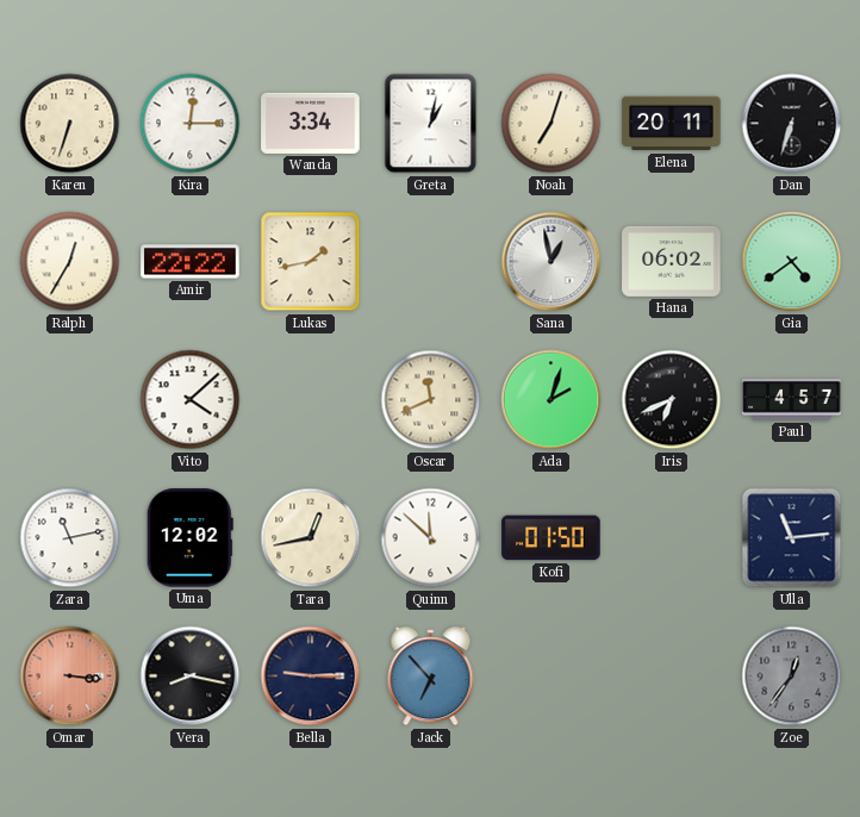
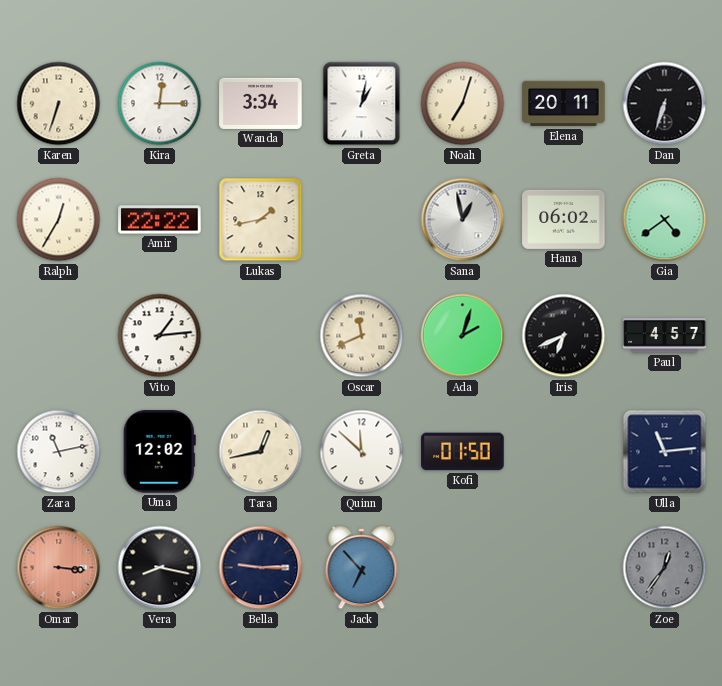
Vito: 4:08 -> 1:14 (160, 336)
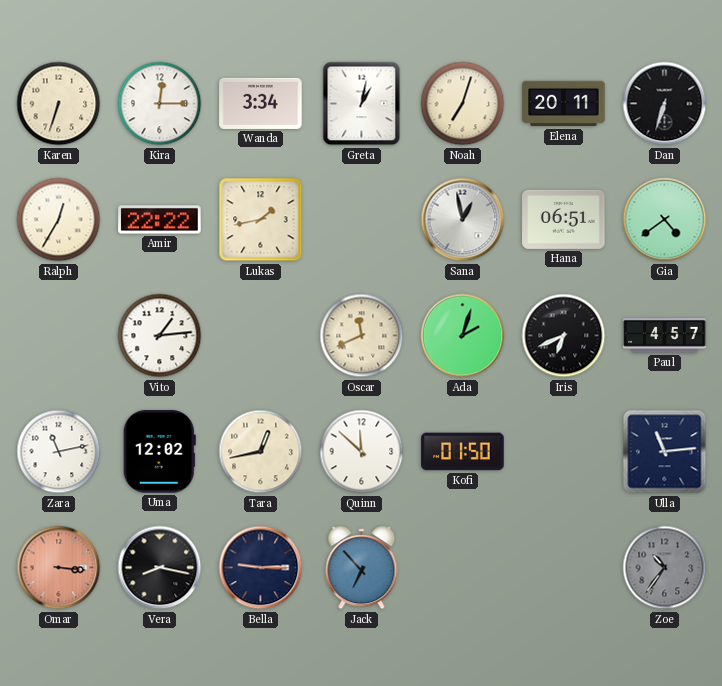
Hana: 06:02 -> 06:51 (564, 219)
Zoe: 12:36 -> 10:36 (665, 568)
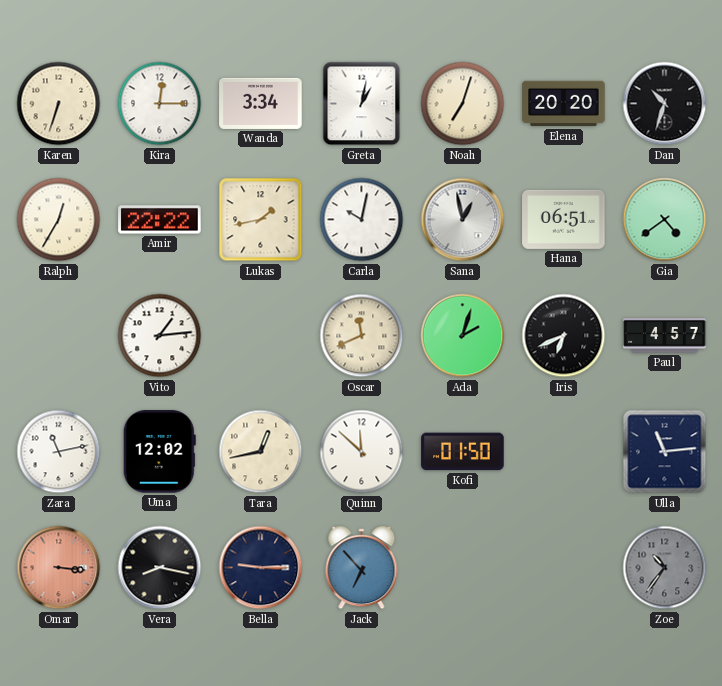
Elena: 20:11 -> 20:20 (564, 104)
Dan: 6:33 -> 10:33 (665, 104)
Carla: none -> 10:02 (362, 220)
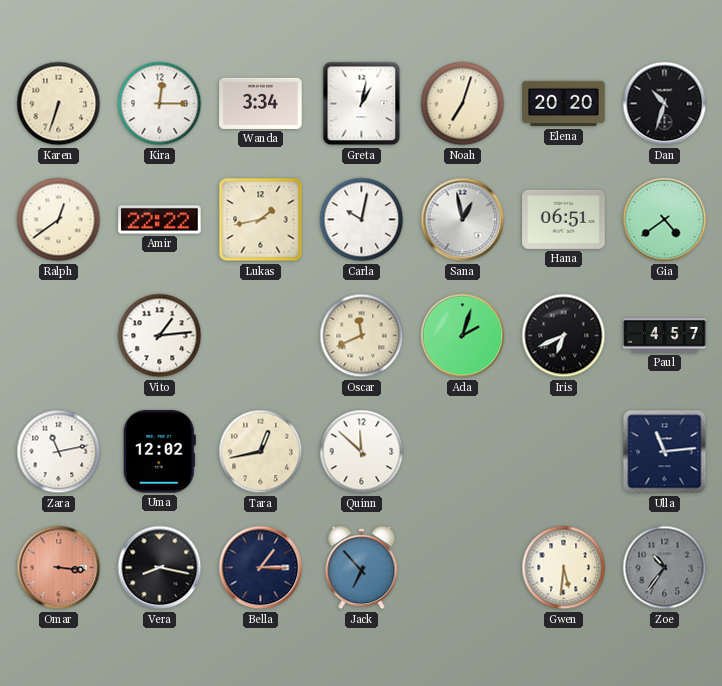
Ralph: 12:35 -> 12:39 (59, 220)
Kofi: 01:50 -> none (463, 452)
Bella: 9:15 -> 1:15 (261, 568)
Gwen: none -> 5:31 (564, 568)
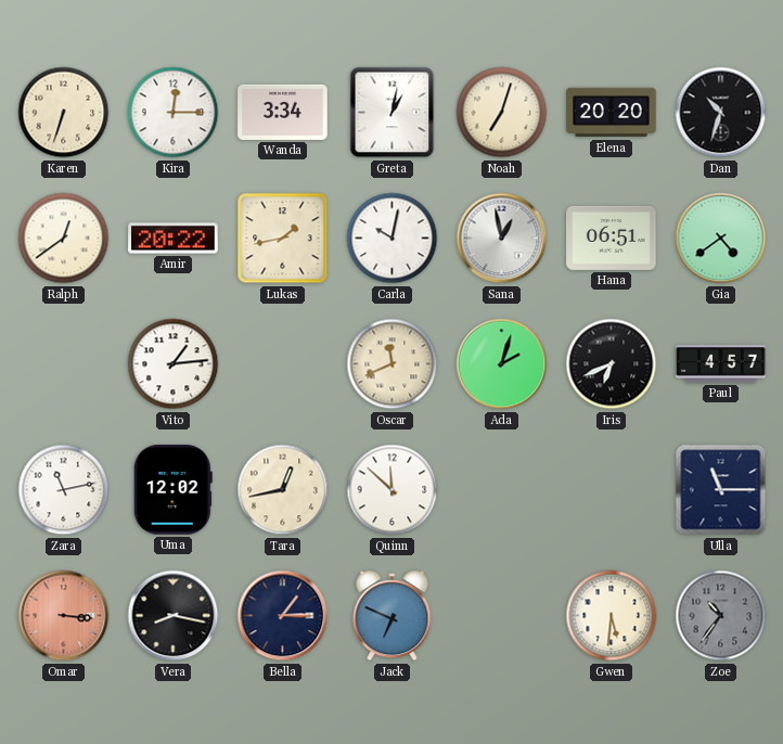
Amir: 22:22 -> 20:22 (174, 239)
Ulla: 11:14 -> 11:15 (721, 490)
Jack: 6:53 -> 6:49 (393, 616)
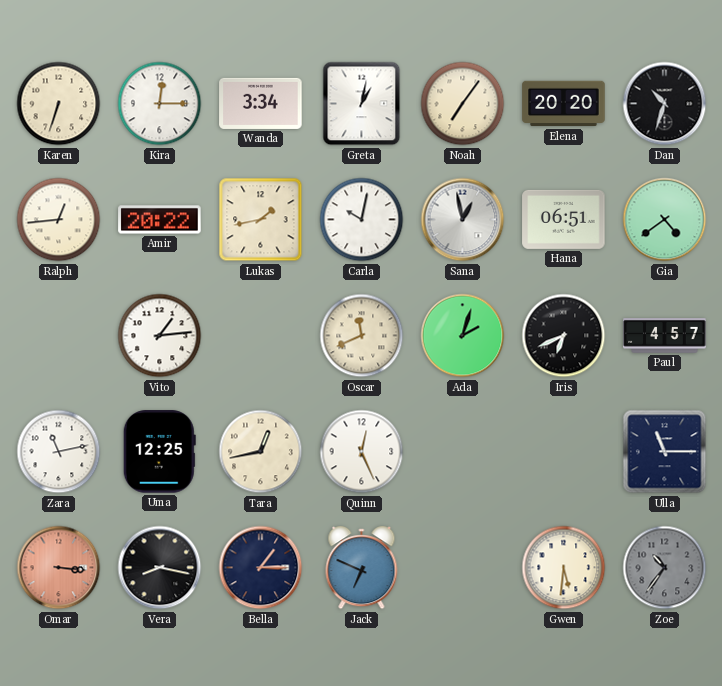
Noah: 7:03 -> 7:06 (463, 104)
Ralph: 12:39 -> 12:44 (59, 220)
Uma: 12:02 -> 12:25 (159, 452)
Quinn: 11:52 -> 12:26 (362, 452)
